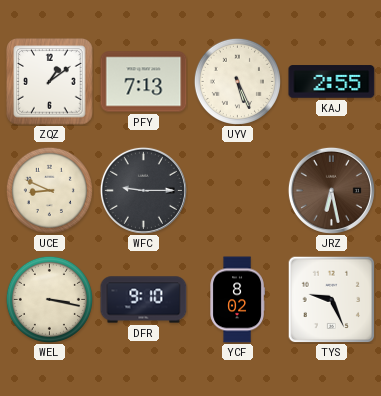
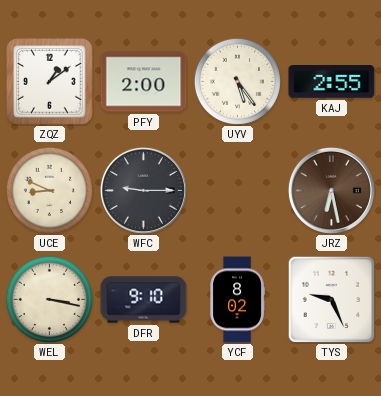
PFY: 7:13 -> 2:00 (144, 82)
UYV: 5:26 -> 5:24 (237, 81)
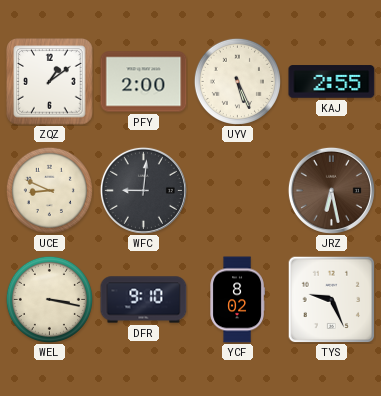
UYV: 5:24 -> 5:26 (237, 81)
WFC: 9:15 -> 9:01 (143, 190)
